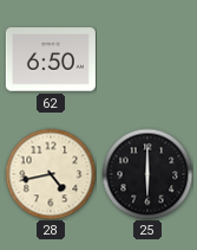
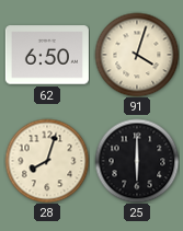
91: none -> 4:03 (137, 55)
28: 4:43 -> 8:03 (47, 161)
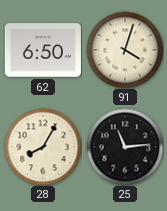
28: 8:03 -> 8:05 (43, 147)
25: 6:00 -> 11:14 (125, 147)
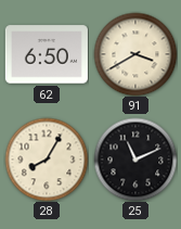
91: 4:03 -> 3:40 (135, 54)
25: 11:14 -> 11:11 (135, 160)
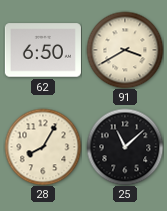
25: 11:11 -> 11:08 (125, 147)
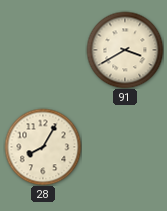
62: 6:50 -> none (43, 50)
25: 11:08 -> none (125, 147)
